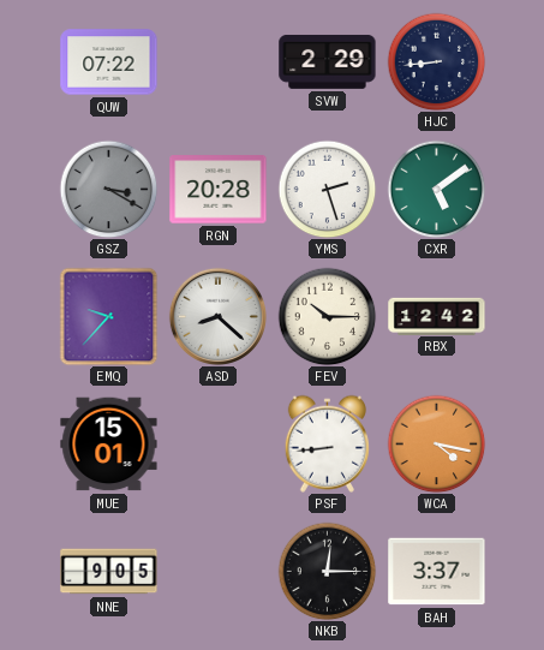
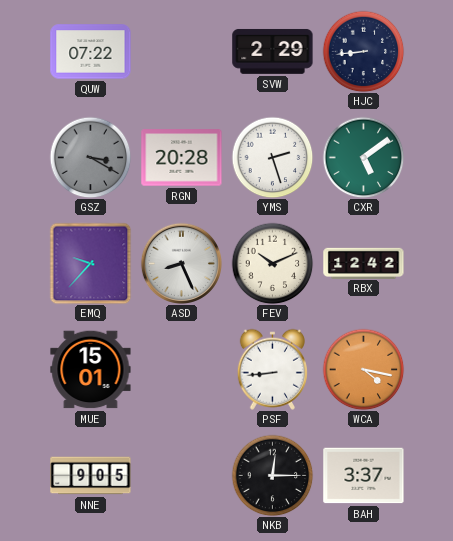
ASD: 8:22 -> 8:26 (181, 263)
FEV: 10:15 -> 10:11 (272, 263)
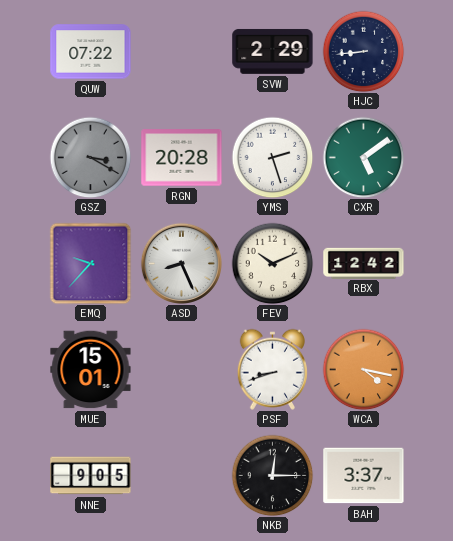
PSF: 8:44 -> 8:42 (272, 369)
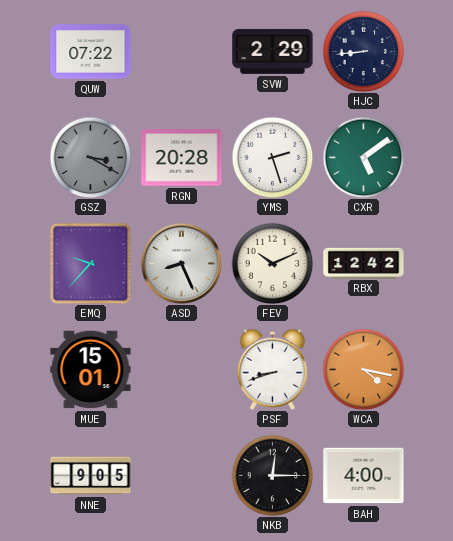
BAH: 3:37 -> 4:00 (364, 476)
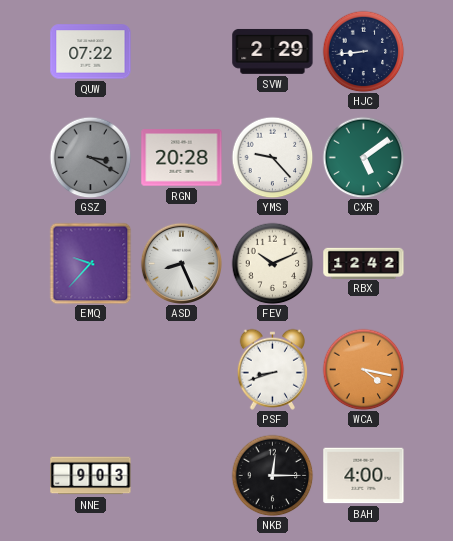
YMS: 2:27 -> 9:23 (272, 157)
MUE: 15:01 -> none (91, 370)
NNE: 9:05 -> 9:03 (91, 476)
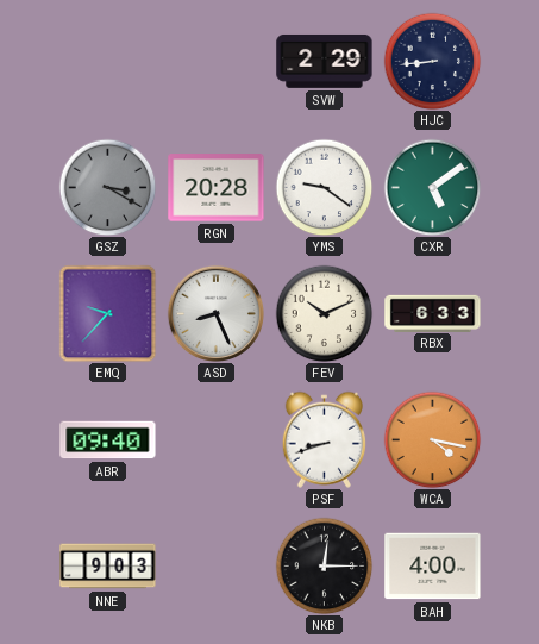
QUW: 07:22 -> none (91, 52)
YMS: 9:23 -> 9:21 (324, 187)
RBX: 12:42 -> 6:33 (433, 313)
ABR: none -> 09:40 (108, 440)
